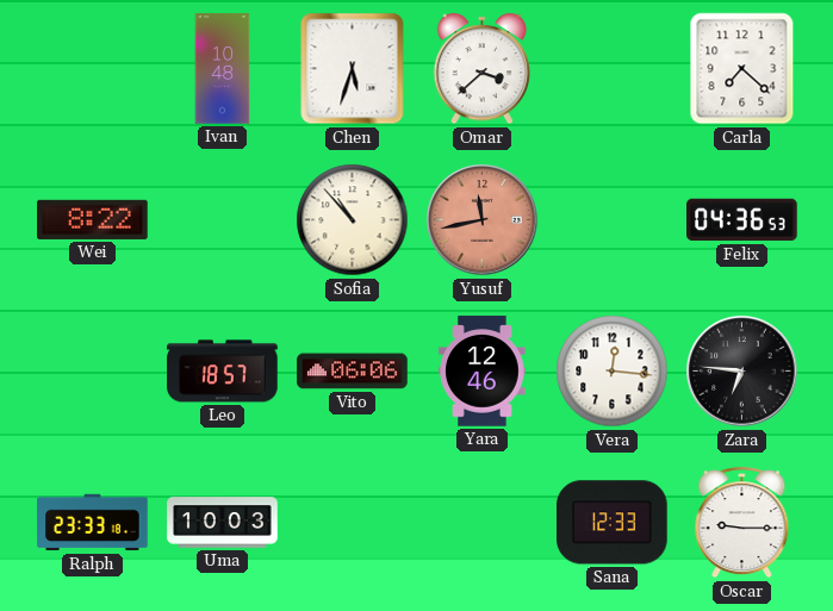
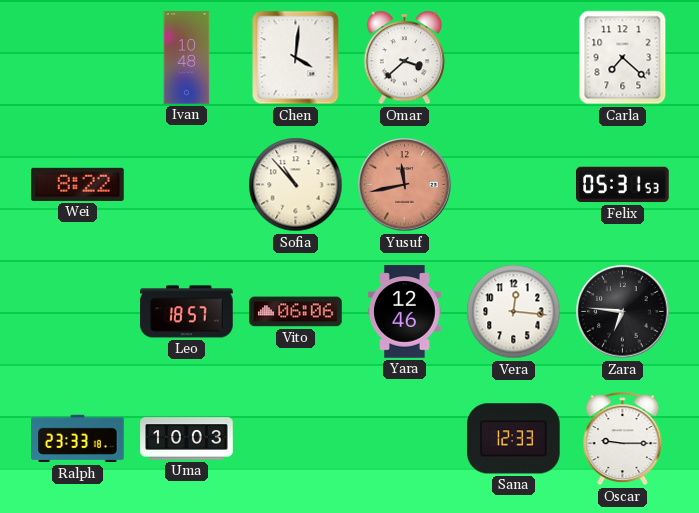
Chen: 5:33 -> 4:01 (296, 58)
Felix: 04:36 -> 05:31 (623, 185)
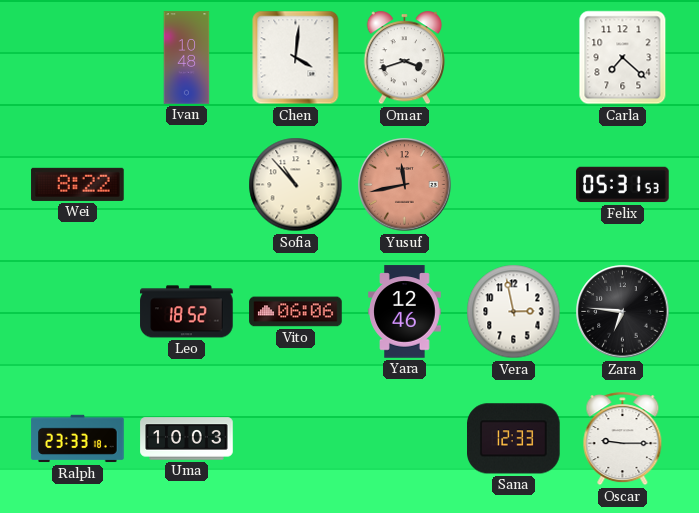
Omar: 3:38 -> 3:42 (404, 58)
Leo: 18:57 -> 18:52 (187, 312)
Vera: 12:16 -> 2:58 (514, 312)
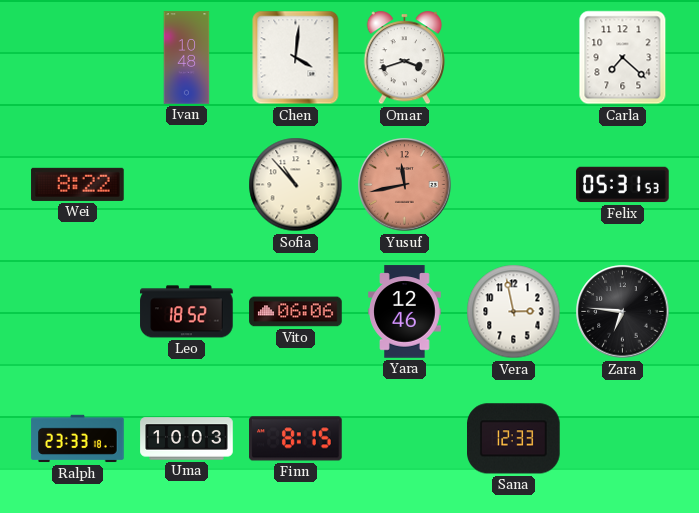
Finn: none -> 8:15 (296, 439)
Oscar: 9:15 -> none (623, 439)
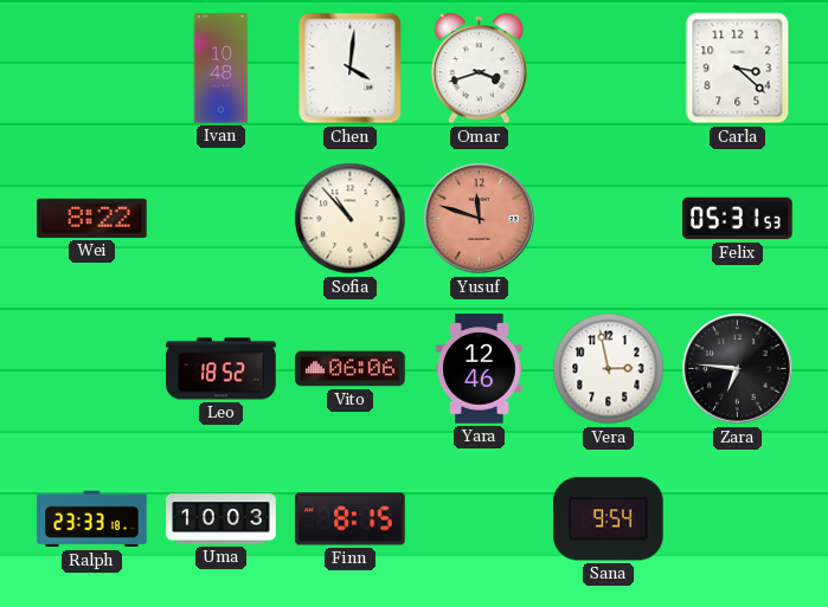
Carla: 7:22 -> 3:22 (738, 69)
Yusuf: 11:43 -> 11:48 (480, 219)
Sana: 12:33 -> 9:54 (609, 519)
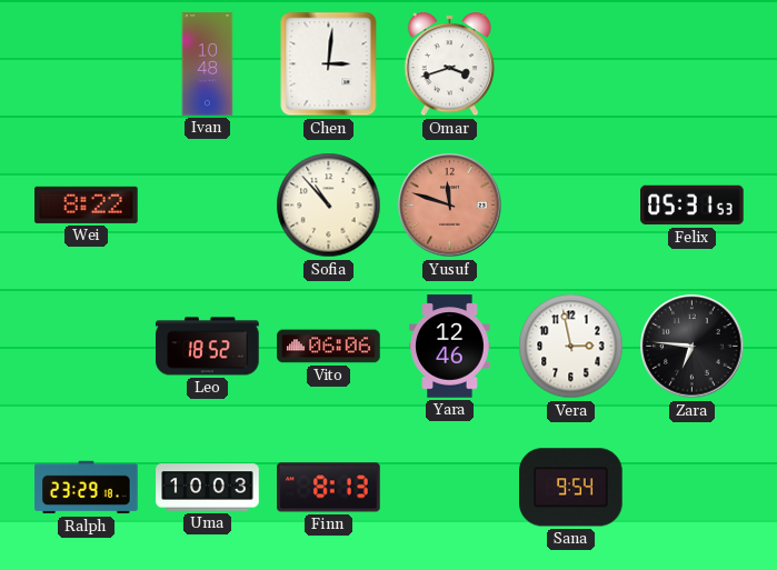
Chen: 4:01 -> 3:01 (329, 64)
Carla: 3:22 -> none (738, 69)
Ralph: 23:33 -> 23:29 (87, 488)
Finn: 8:15 -> 8:13 (329, 488)
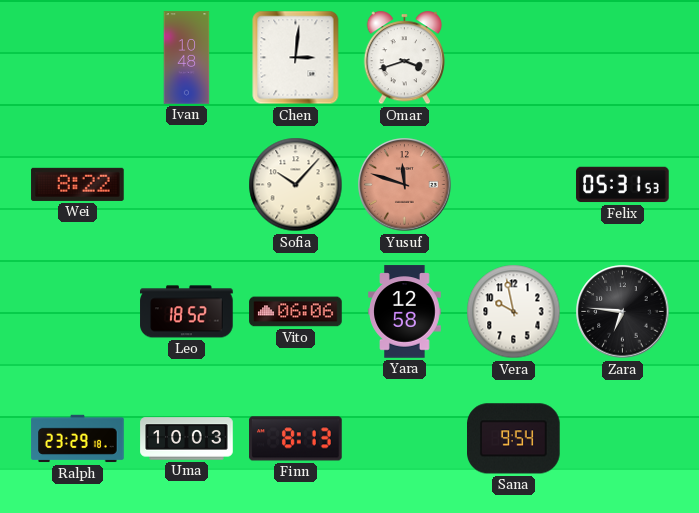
Sofia: 10:53 -> 10:07 (296, 185)
Yara: 12:46 -> 12:58 (405, 312)
Vera: 2:58 -> 9:58 (514, 312)
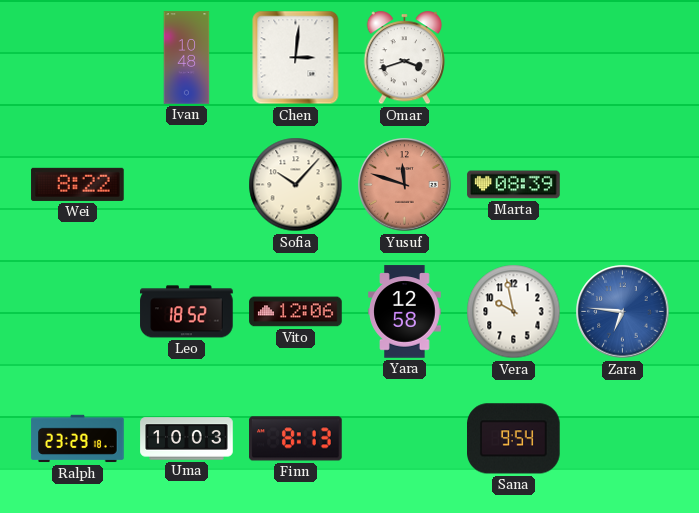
Marta: none -> 08:39 (514, 185)
Felix: 05:31 -> none (623, 185)
Vito: 06:06 -> 12:06 (296, 312)
Zara dial: black -> blue (623, 312)
